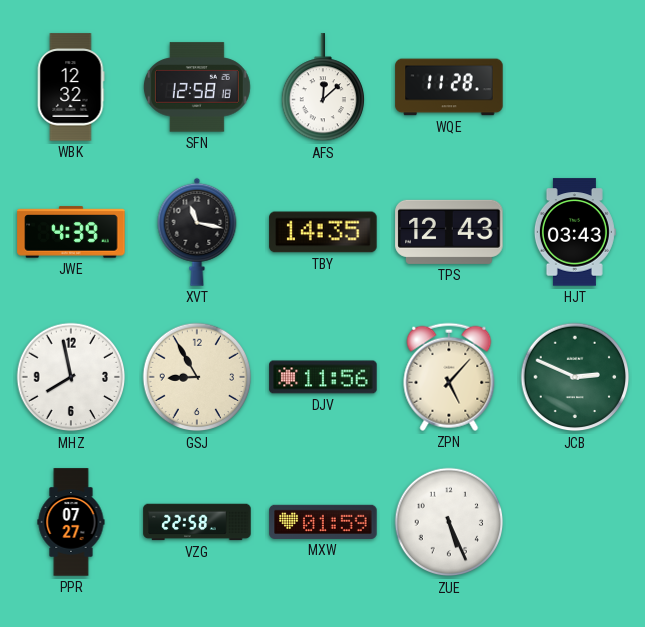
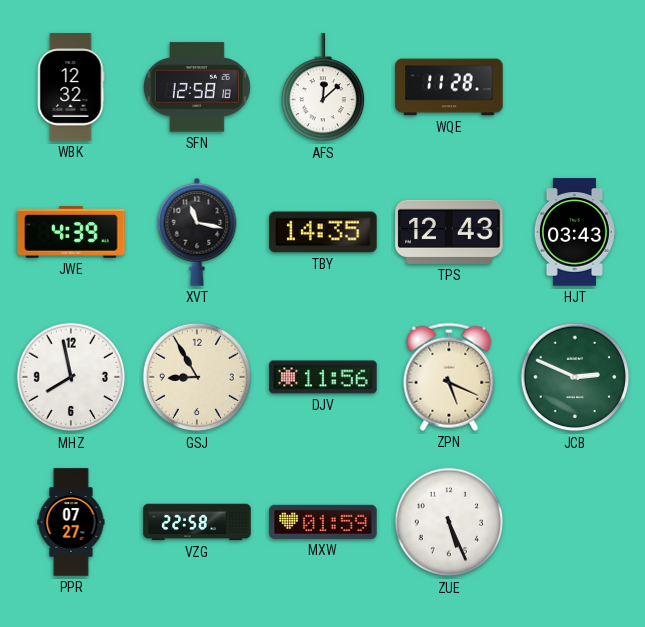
ZPN: 5:07 -> 5:19 (449, 377)
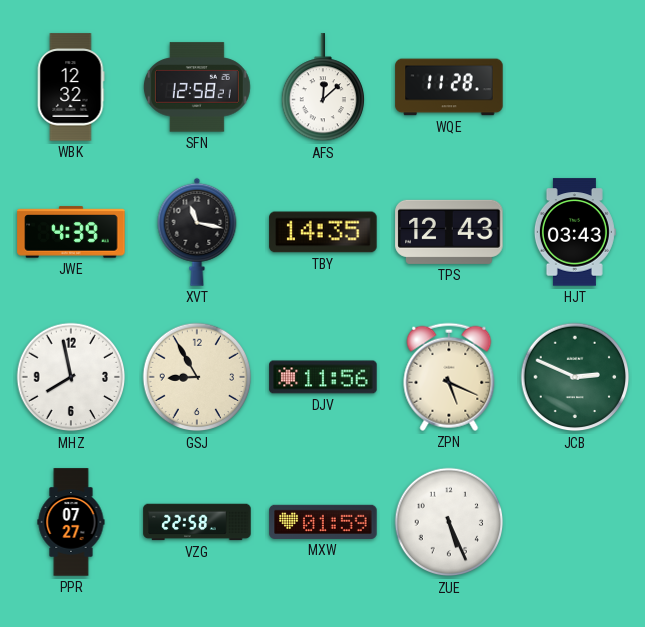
SFN: 12:58:18 -> 12:58:21 (197, 87)
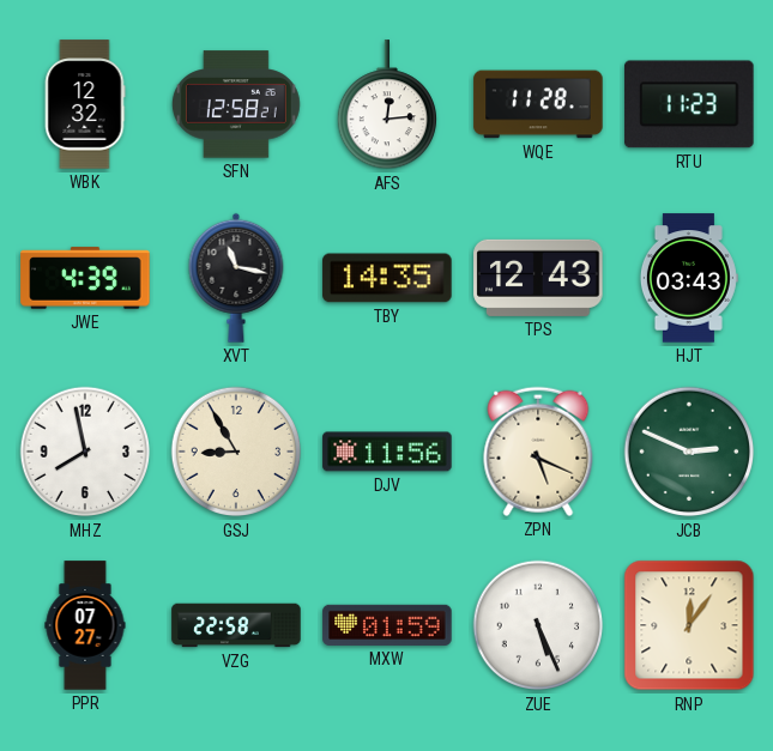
AFS: 12:08 -> 12:14 (386, 105)
RTU: none -> 11:23 (689, 104)
RNP: none -> 12:06 (689, 625)
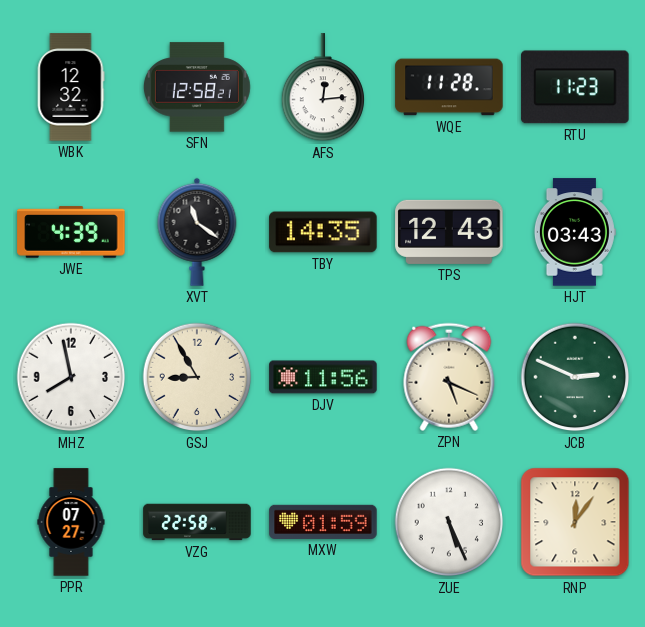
XVT: 11:17 -> 11:21 (197, 232)
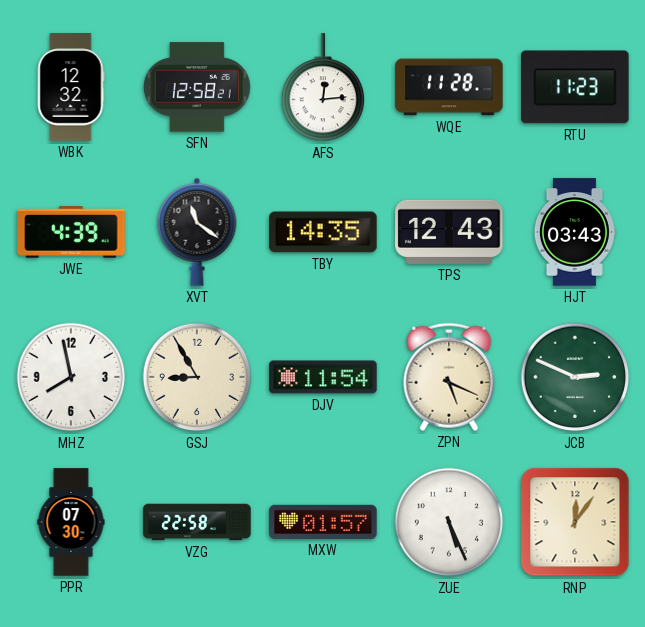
DJV: 11:56 -> 11:54 (323, 377)
PPR: 07:27 -> 07:30 (71, 522)
MXW: 01:59 -> 01:57 (323, 522)
